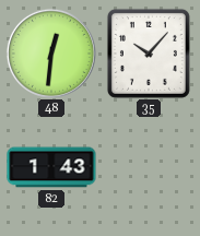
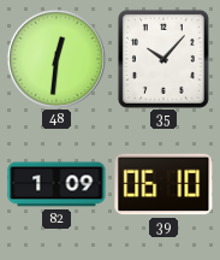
82: 1:43 -> 1:09 (57, 184)
39: none -> 06:10 (163, 184)
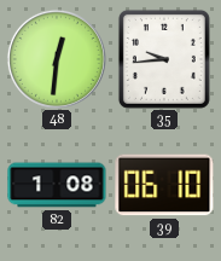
35: 10:07 -> 9:44 (164, 59)
82: 1:09 -> 1:08 (57, 185)
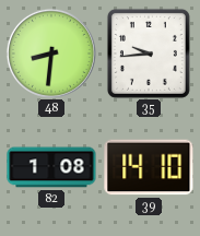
48: 12:31 -> 8:31 (51, 54)
39: 06:10 -> 14:10 (149, 167)
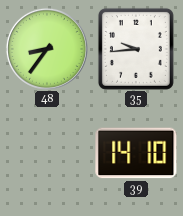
48: 8:31 -> 8:36 (47, 49)
82: 1:08 -> none (51, 167)
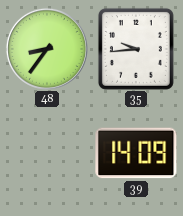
39: 14:10 -> 14:09 (136, 153)
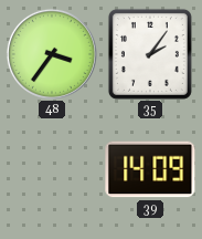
48: 8:36 -> 3:36 (52, 54)
35: 9:44 -> 2:06 (150, 54)
